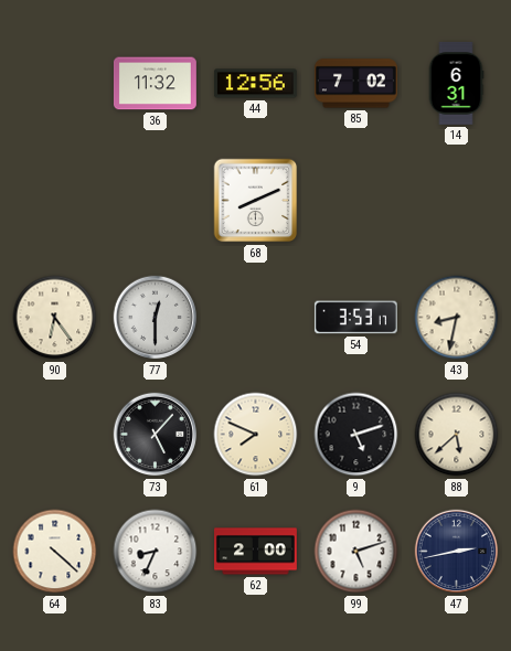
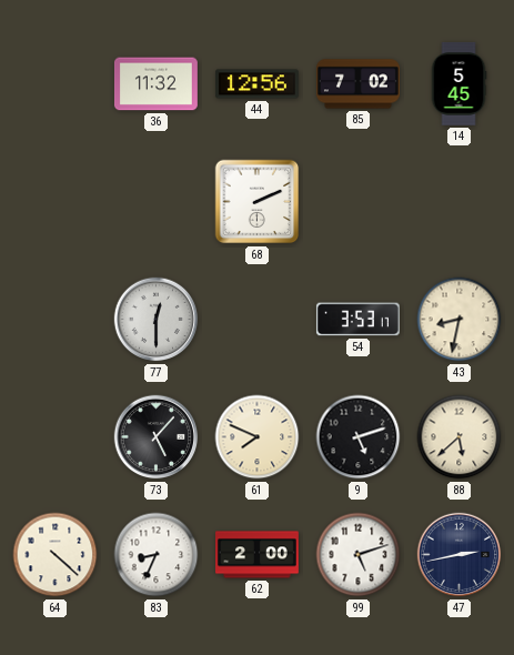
14: 6:31 -> 5:45 (458, 83)
68: 8:11 -> 2:11 (258, 202)
90: 6:24 -> none (55, 318)
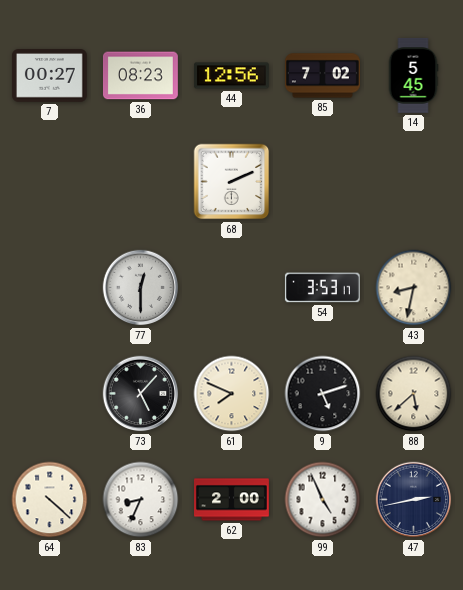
7: none -> 00:27 (49, 76)
36: 11:32 -> 08:23 (140, 76)
99: 5:12 -> 4:56 (323, 500)
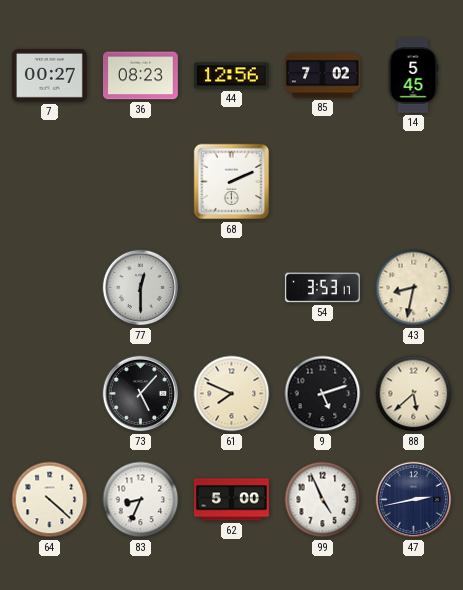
62: 2:00 -> 5:00 (232, 500)
